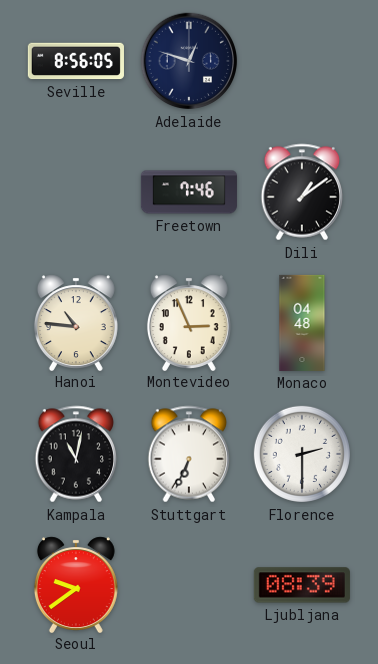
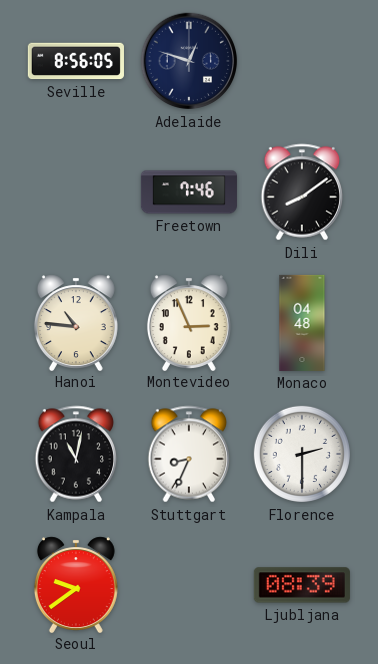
Dili: 1:09 -> 8:09 (302, 192)
Stuttgart: 6:34 -> 8:34 (189, 454)
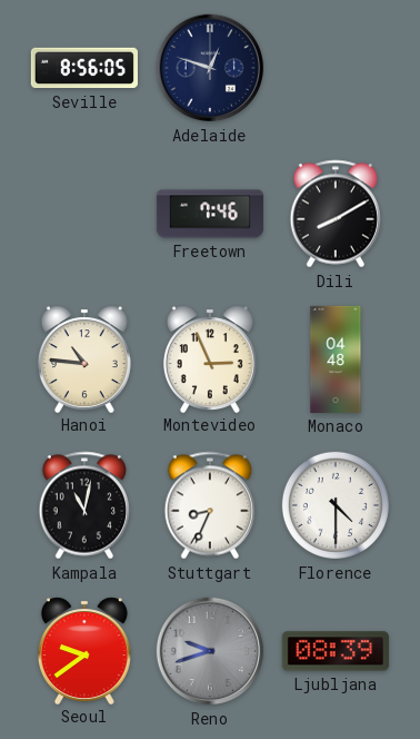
Dili: 8:09 -> 8:10 (336, 214)
Florence: 2:30 -> 4:30 (336, 505)
Reno: none -> 9:42 (210, 651)
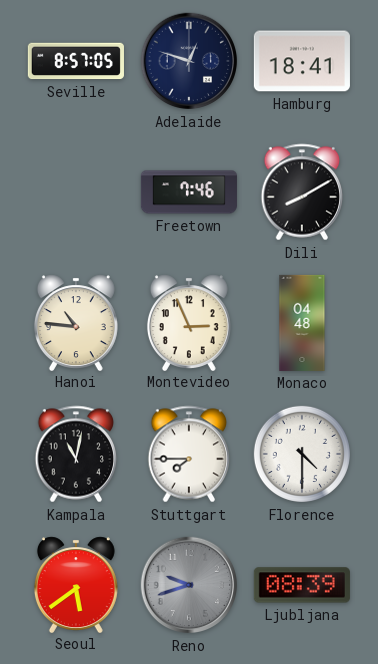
Seville: 8:56 -> 8:57 (76, 61)
Hamburg: none -> 18:41 (302, 61)
Stuttgart: 8:34 -> 7:45 (189, 454)
Seoul: 9:39 -> 5:39 (76, 584)
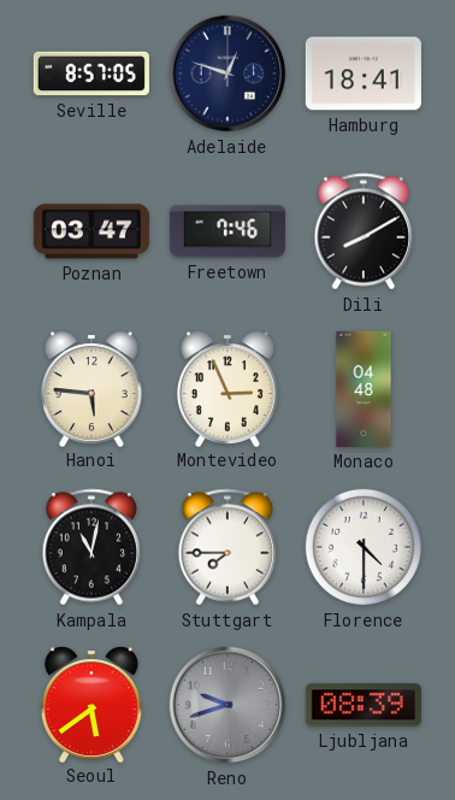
Poznan: none -> 03:47 (91, 231)
Hanoi: 10:46 -> 5:46 (91, 388)
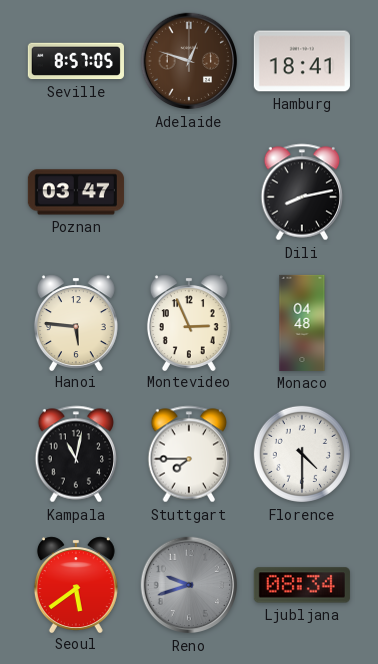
Adelaide dial: navy -> brown (189, 61)
Freetown: 7:46 -> none (227, 231)
Dili: 8:10 -> 8:13 (302, 192)
Ljubljana: 08:39 -> 08:34 (302, 585)
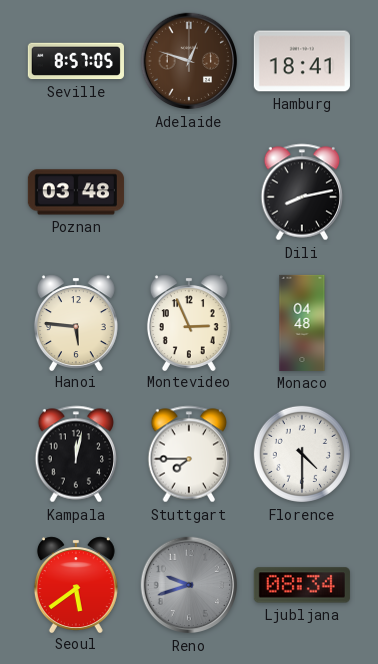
Poznan: 03:47 -> 03:48 (76, 192)
Kampala: 11:02 -> 12:02 (76, 454)
